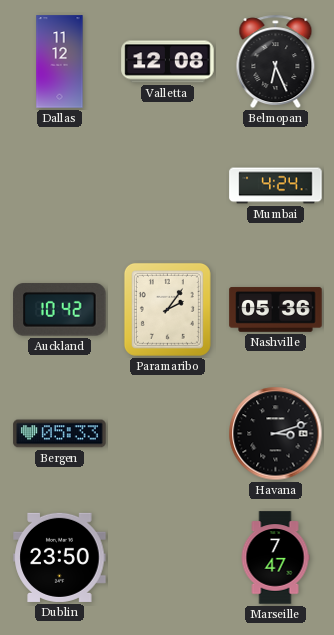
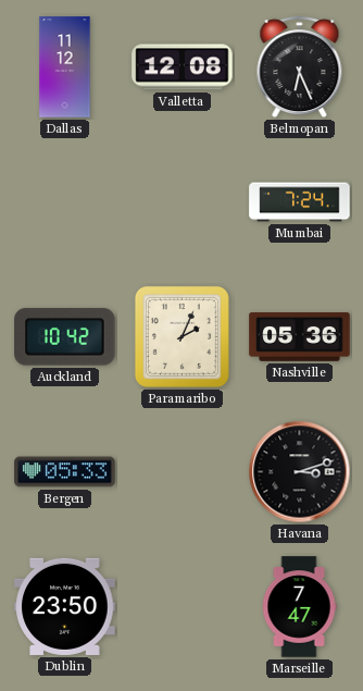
Mumbai: 4:24 -> 7:24 (300, 202)
Paramaribo: 2:06 -> 2:04 (181, 336)
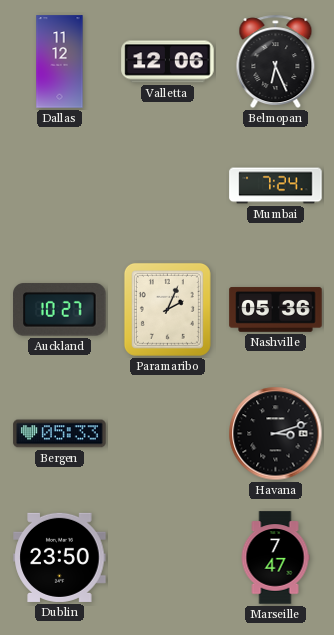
Valletta: 12:08 -> 12:06 (168, 62)
Auckland: 10:42 -> 10:27 (60, 310)
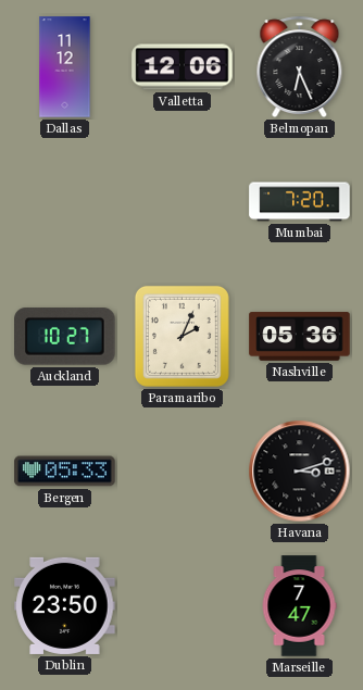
Mumbai: 7:24 -> 7:20 (300, 202)
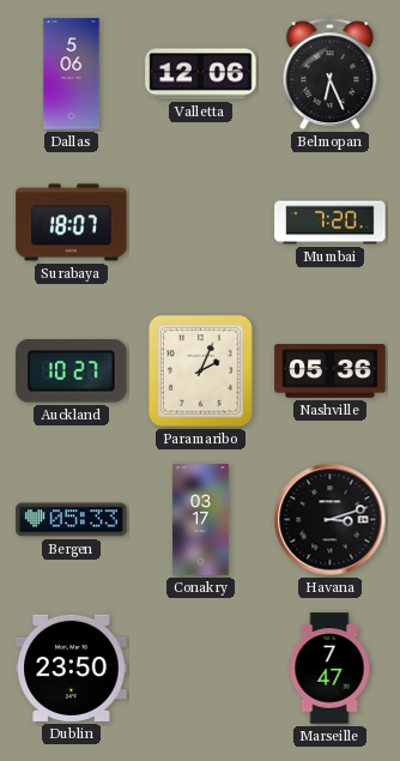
Dallas: 11:12 -> 5:06 (72, 74)
Surabaya: none -> 18:07 (72, 223)
Conakry: none -> 03:17 (201, 520)
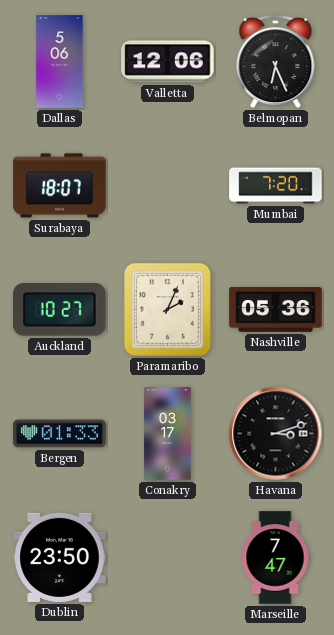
Bergen: 05:33 -> 01:33 (60, 434)
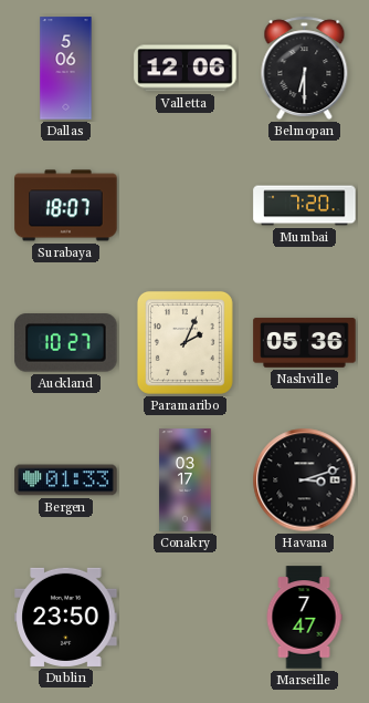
Belmopan: 6:26 -> 6:30 (305, 69)
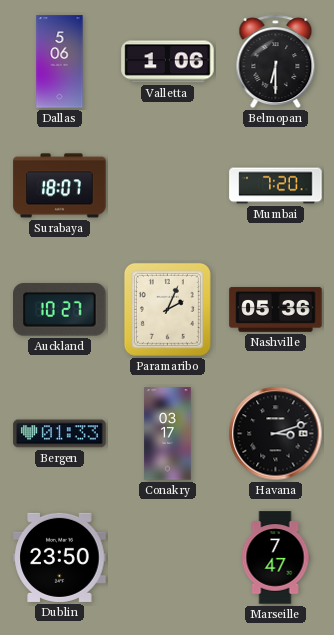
Valletta: 12:06 -> 1:06 (168, 62)
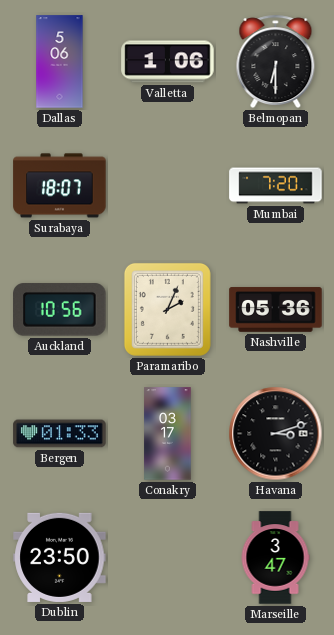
Auckland: 10:27 -> 10:56 (60, 310)
Marseille: 7:47 -> 3:47 (275, 558)
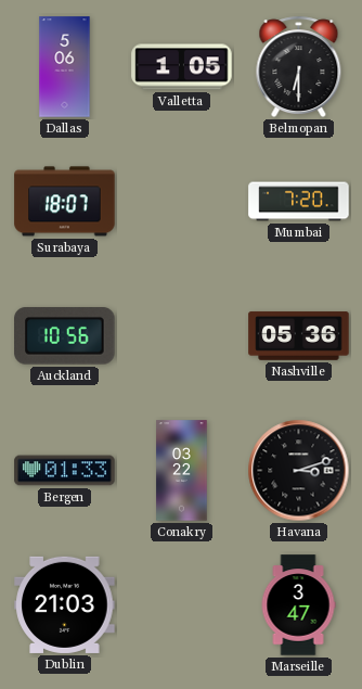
Valletta: 1:06 -> 1:05 (182, 67)
Paramaribo: 2:04 -> none (167, 309)
Conakry: 03:17 -> 03:22 (182, 471)
Dublin: 23:50 -> 21:03 (65, 604)
